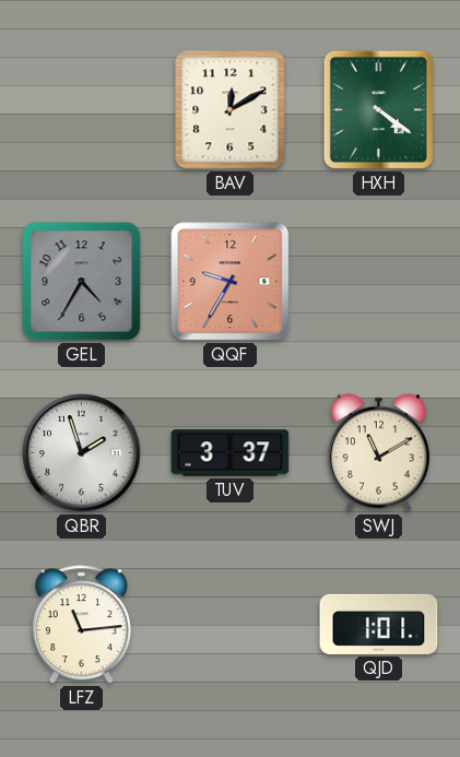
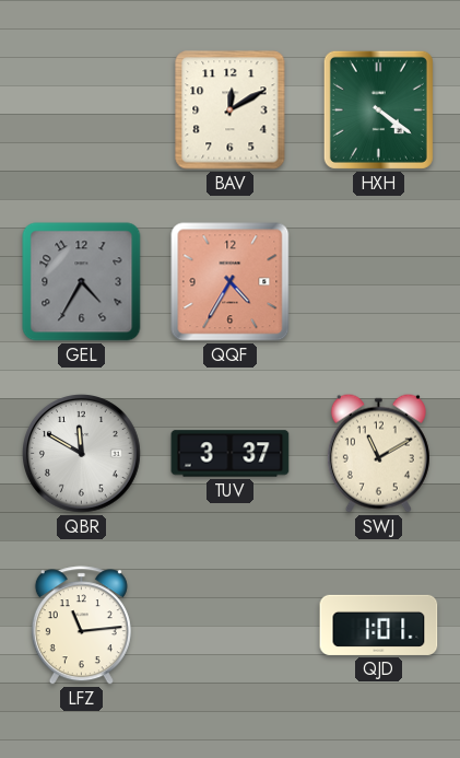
QQF: 9:35 -> 4:35 (231, 282)
QBR: 1:57 -> 11:50 (82, 454)
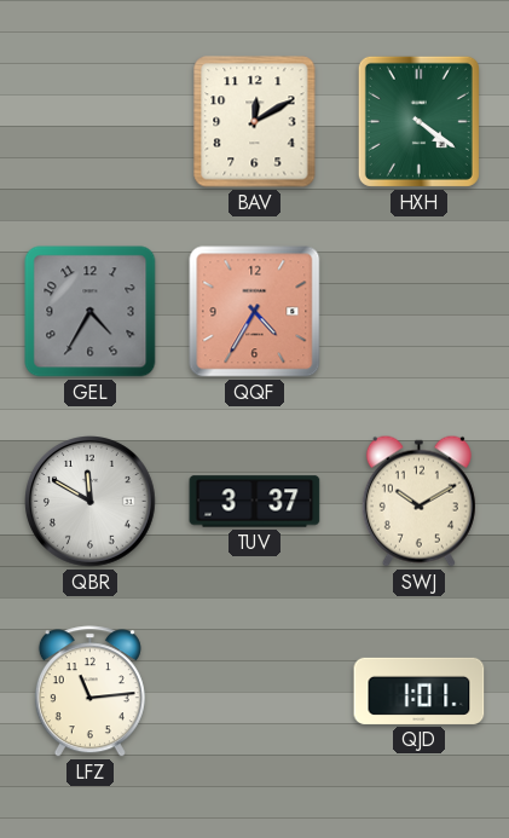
SWJ: 11:10 -> 10:10 (418, 501)
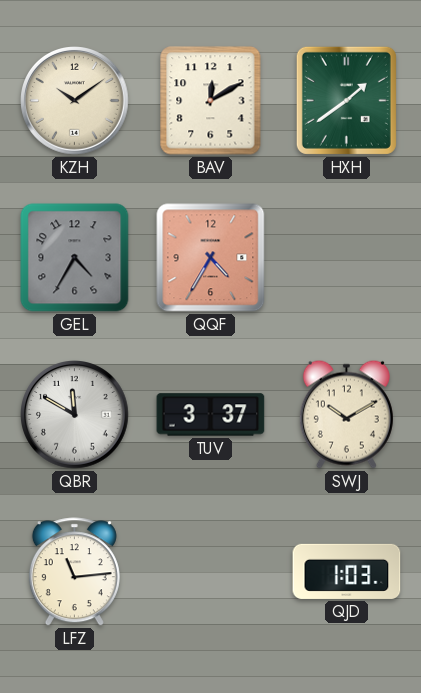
KZH: none -> 10:09 (75, 101)
HXH: 4:21 -> 1:39 (346, 100)
QJD: 1:01 -> 1:03 (347, 571)
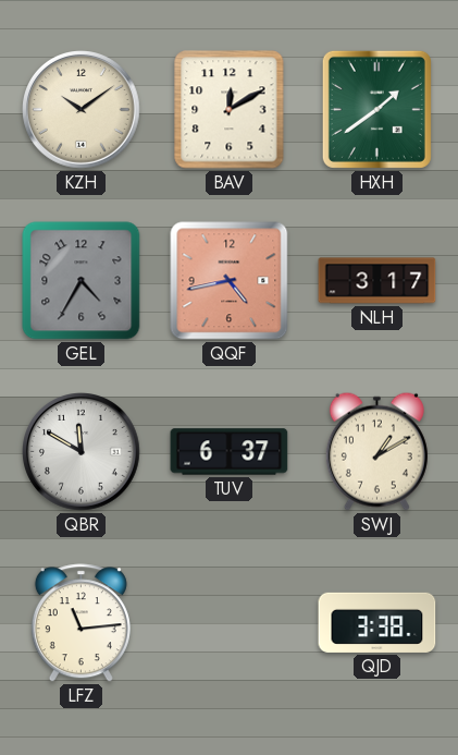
QQF: 4:35 -> 4:43 (230, 281)
NLH: none -> 3:17 (377, 281)
TUV: 3:37 -> 6:37 (230, 452)
SWJ: 10:10 -> 1:10 (376, 451)
QJD: 1:03 -> 3:38 (377, 622)
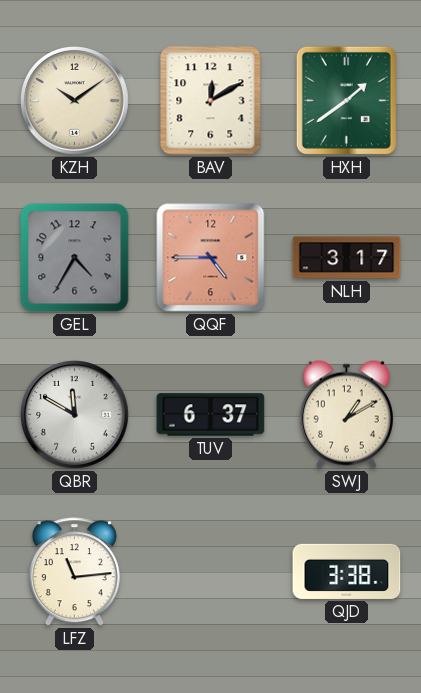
QQF: 4:43 -> 4:45 (211, 258)
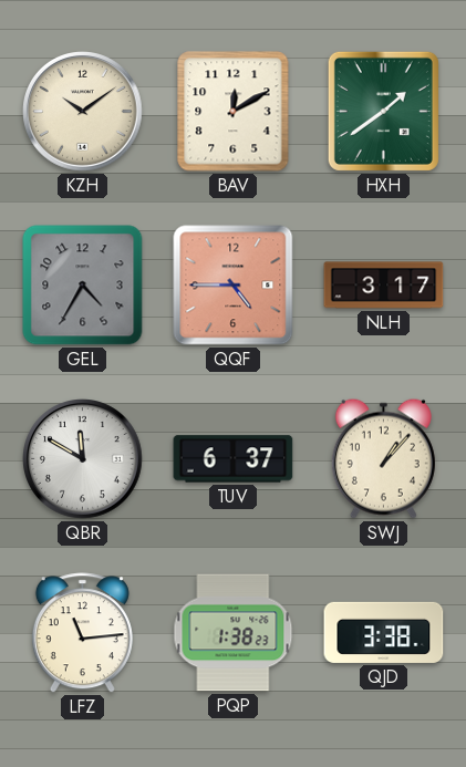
SWJ: 1:10 -> 1:07 (383, 458)
PQP: none -> 1:38 (234, 633)
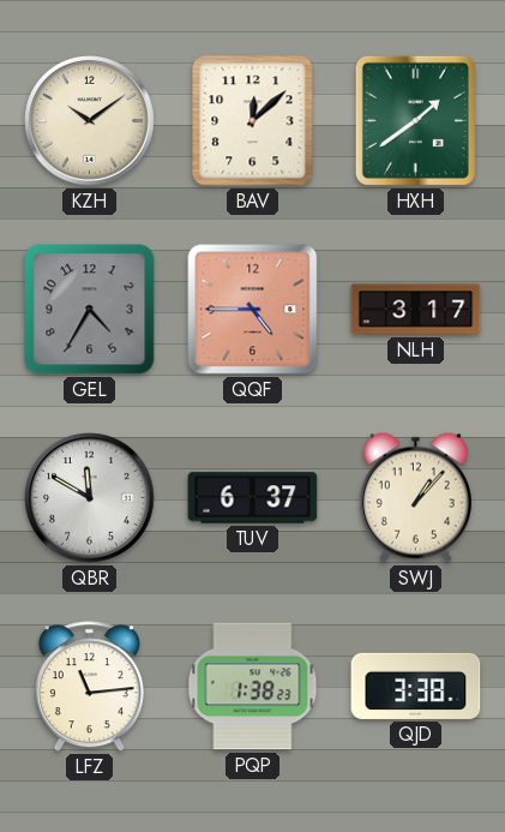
BAV: 12:10 -> 12:08 (253, 121)
